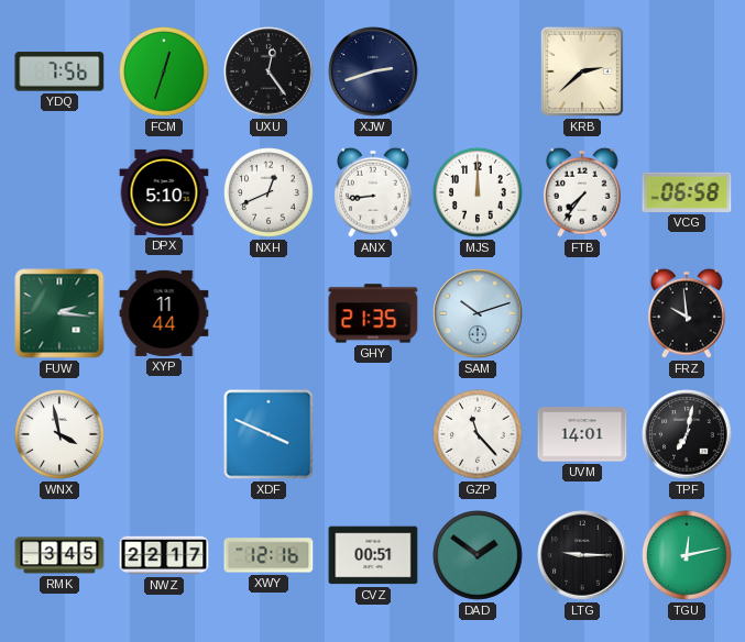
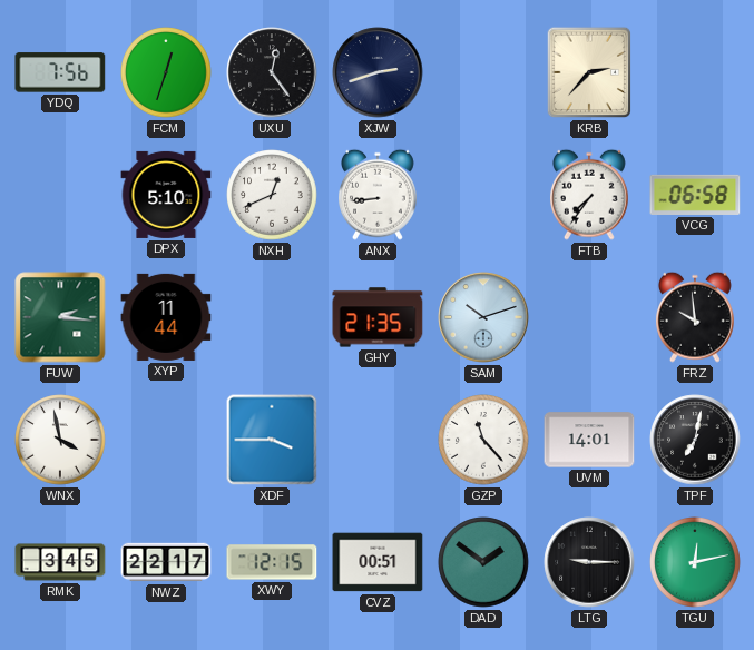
KRB: 2:38 -> 2:37 (589, 72)
MJS: 12:00 -> none (478, 192)
XDF: 3:49 -> 3:45 (272, 440)
XWY: 12:16 -> 12:15 (272, 562)
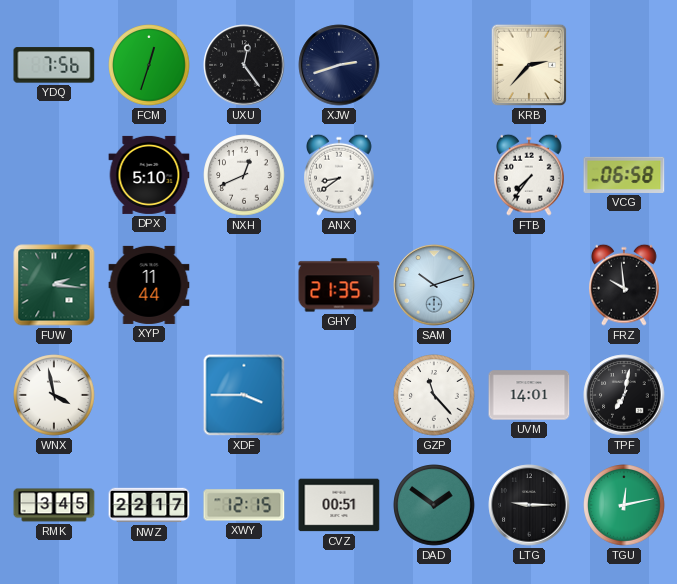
ANX: 8:44 -> 8:39 (340, 175)
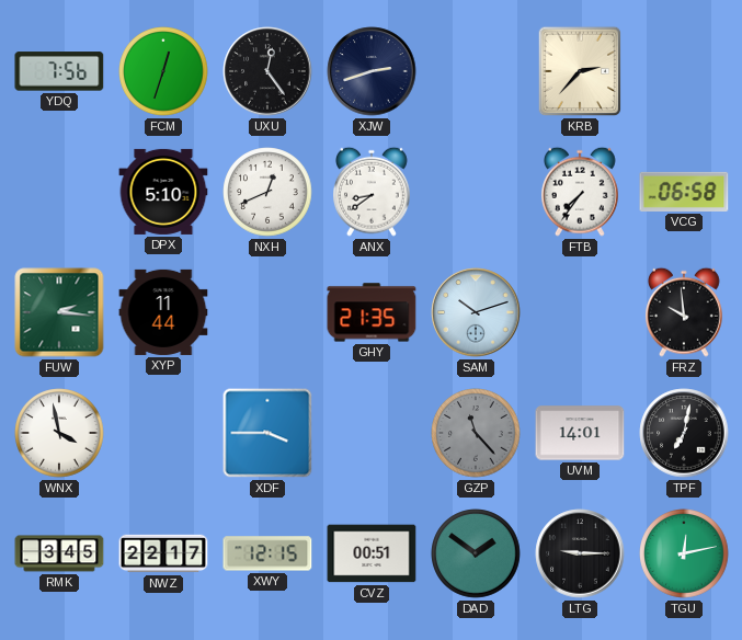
GZP dial: white -> grey (476, 433)
